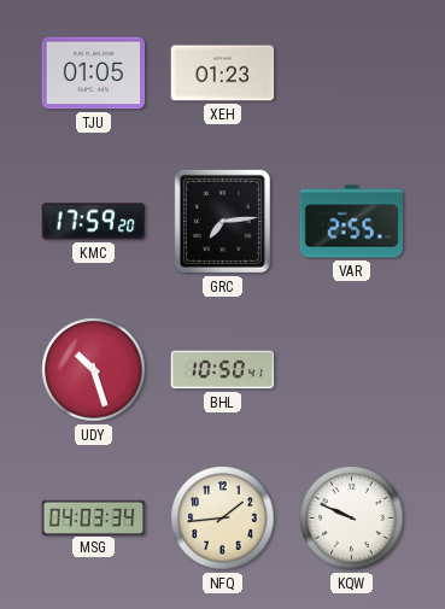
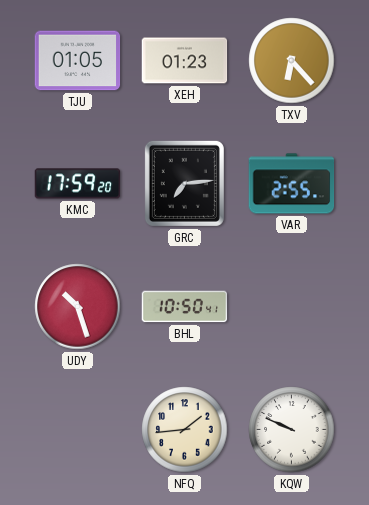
TXV: none -> 6:23 (292, 61)
MSG: 04:03 -> none (94, 517)
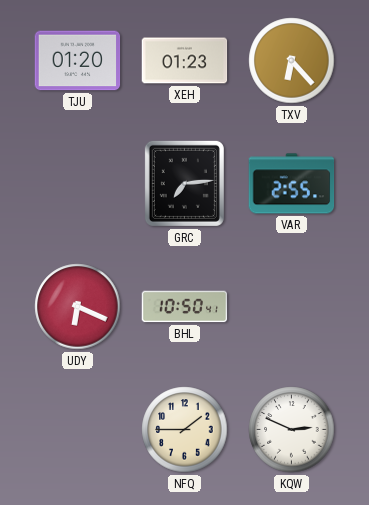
TJU: 01:05 -> 01:20 (78, 61)
KMC: 17:59 -> none (78, 184)
UDY: 10:27 -> 6:19 (78, 307)
NFQ: 1:44 -> 1:45 (185, 430)
KQW: 9:49 -> 2:49 (292, 430)
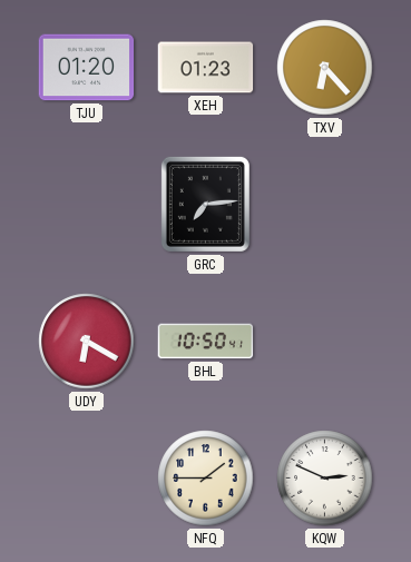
VAR: 2:55 -> none (292, 184)
UDY: 6:19 -> 6:20 (87, 342)
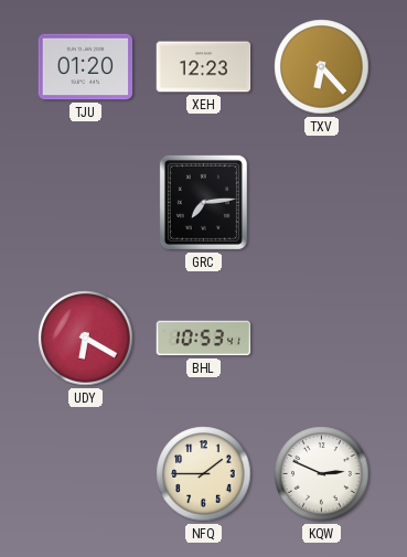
XEH: 01:23 -> 12:23 (204, 67)
BHL: 10:50 -> 10:53 (204, 339)
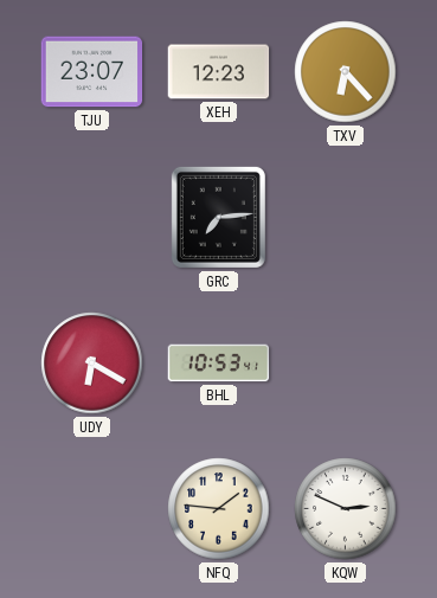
TJU: 01:20 -> 23:07 (92, 72)
NFQ: 1:45 -> 1:46 (219, 509)
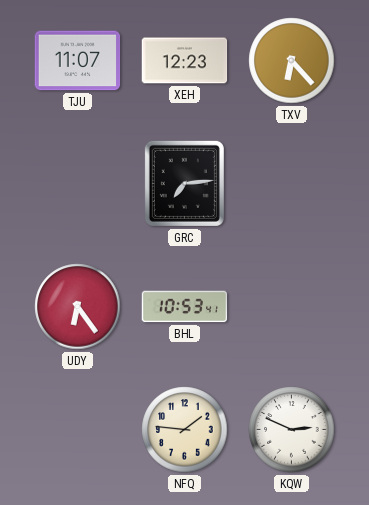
TJU: 23:07 -> 11:07 (78, 61)
UDY: 6:20 -> 6:24 (78, 307)
